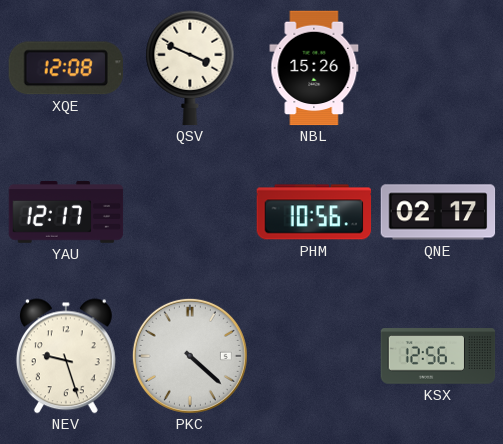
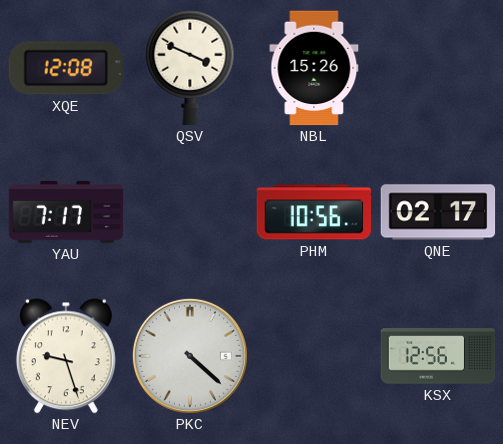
YAU: 12:17 -> 7:17 (66, 212)
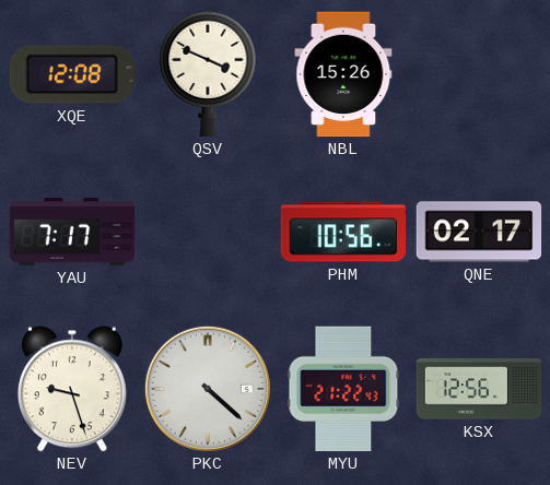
MYU: none -> 21:22 (343, 389)
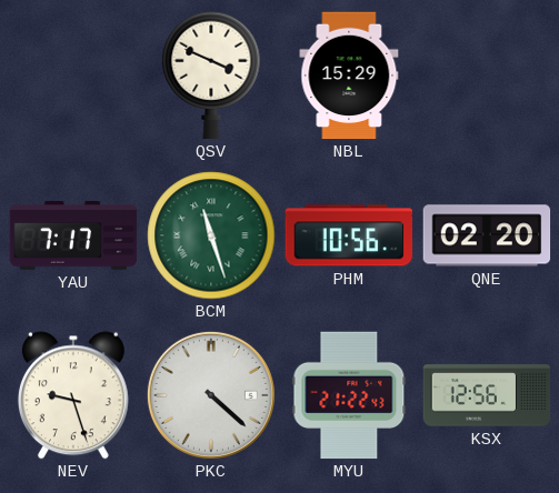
XQE: 12:08 -> none (72, 74)
NBL: 15:26 -> 15:29 (349, 76)
BCM: none -> 11:27 (211, 235)
QNE: 02:17 -> 02:20 (487, 235)
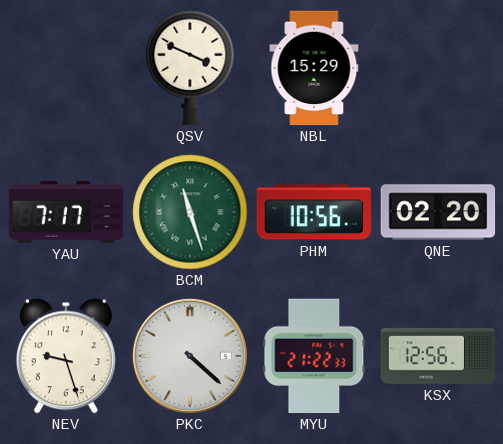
MYU: 21:22:43 -> 21:22:33 (314, 356)
